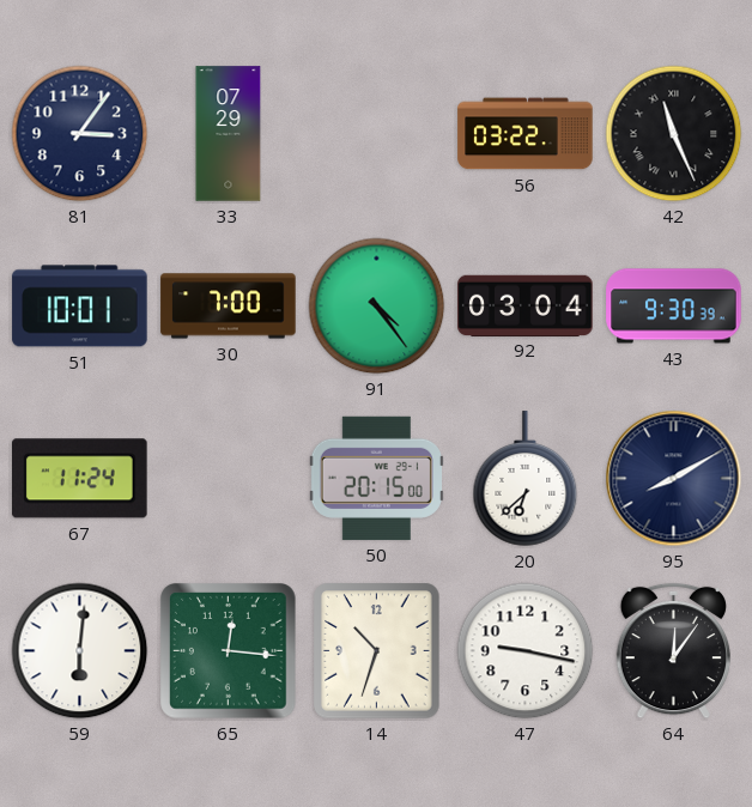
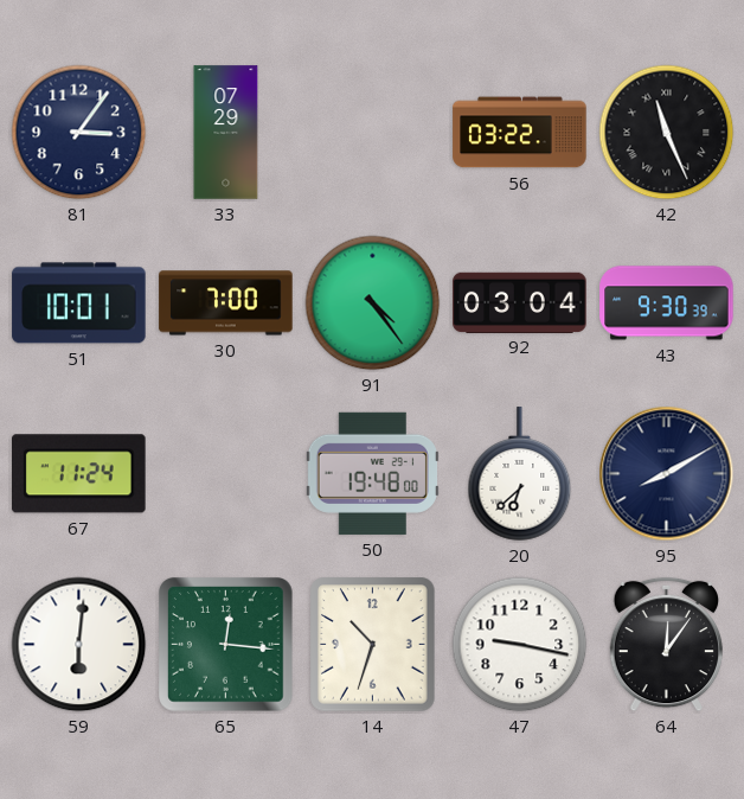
50: 20:15 -> 19:48 (372, 473)
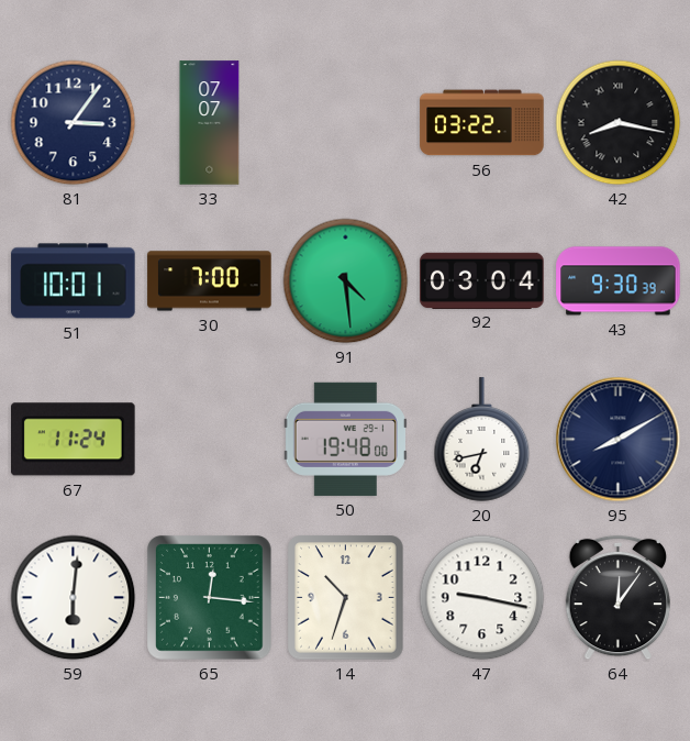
33: 07:29 -> 07:07 (210, 123)
42: 11:26 -> 8:17 (619, 123)
91: 4:24 -> 4:29 (346, 281)
20: 6:38 -> 6:43 (482, 440)
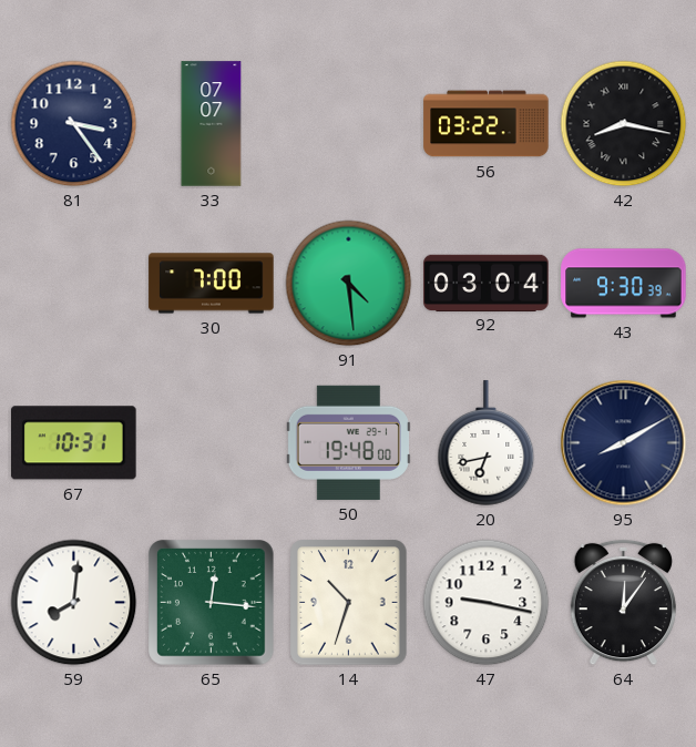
81: 3:06 -> 3:24 (74, 124)
51: 10:01 -> none (74, 281)
67: 11:24 -> 10:31 (74, 443)
59: 6:01 -> 8:01 (74, 603)
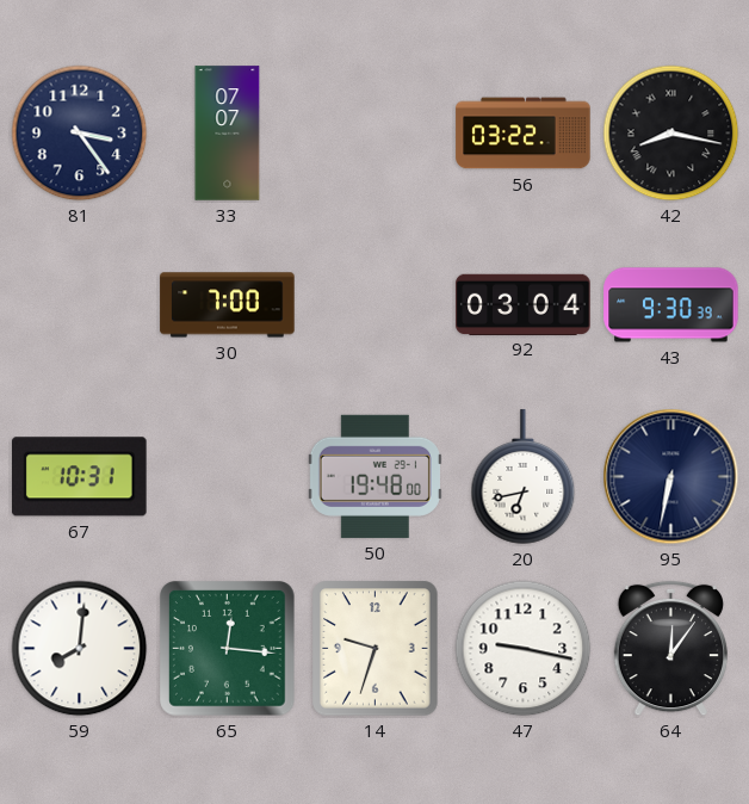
91: 4:29 -> none (349, 284)
95: 8:10 -> 6:32 (671, 477)
14: 10:33 -> 9:33 (376, 649)
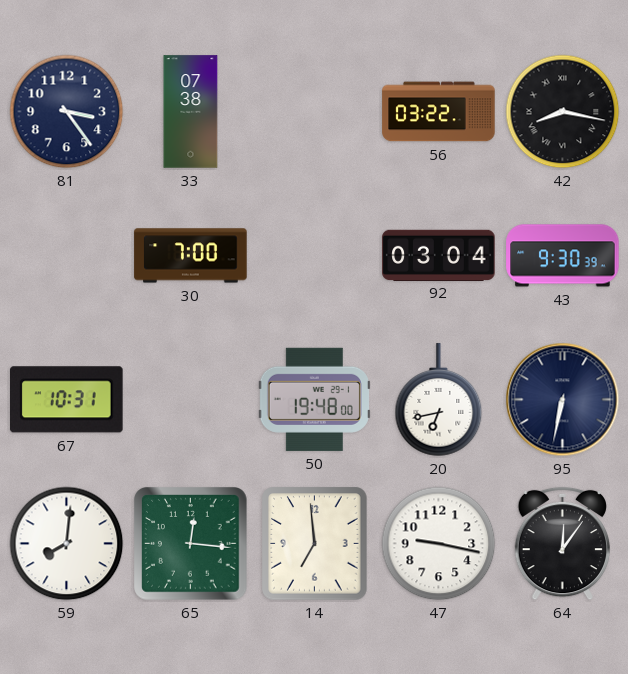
33: 07:07 -> 07:38 (191, 112)
14: 9:33 -> 6:59 (315, 544)
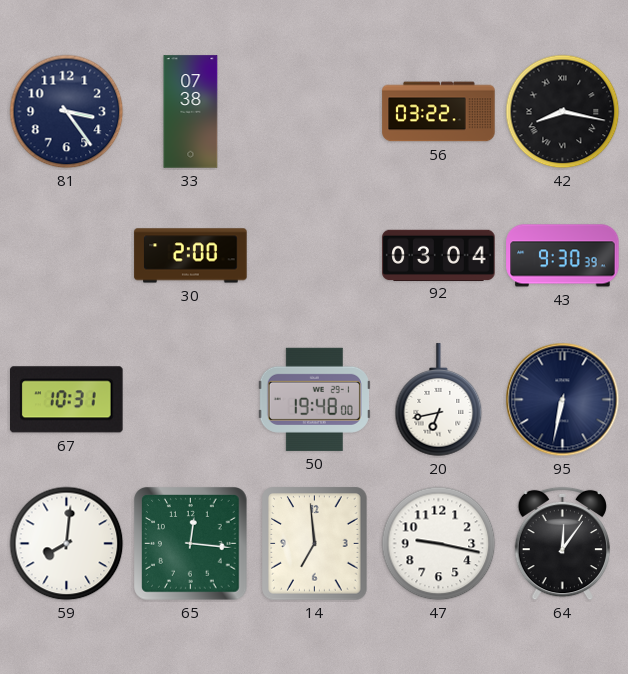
30: 7:00 -> 2:00 (191, 256)
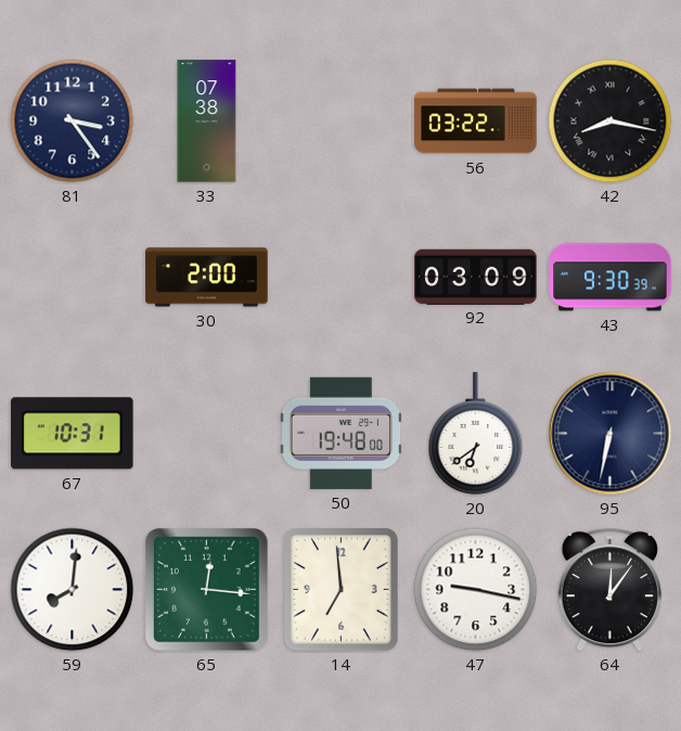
92: 03:04 -> 03:09 (476, 277)
20: 6:43 -> 6:39 (476, 434)
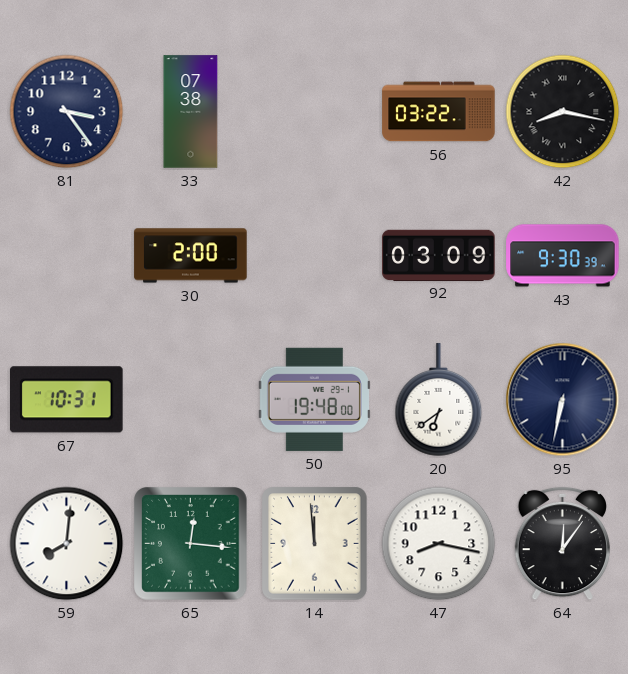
14: 6:59 -> 11:59 (315, 544)
47: 9:17 -> 8:17 (439, 544)
